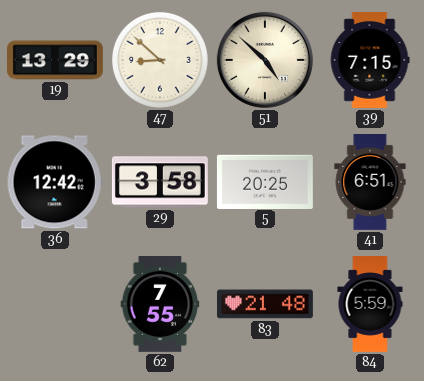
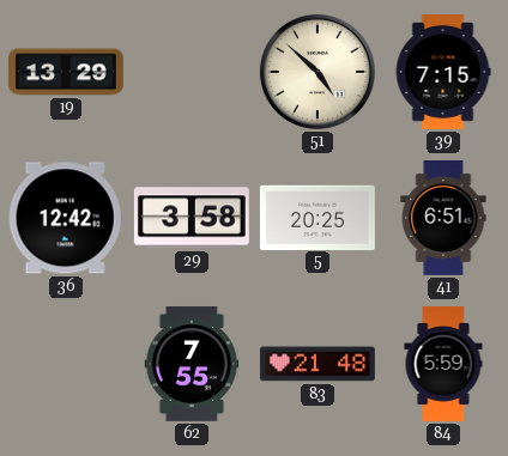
47: 8:52 -> none (160, 60)
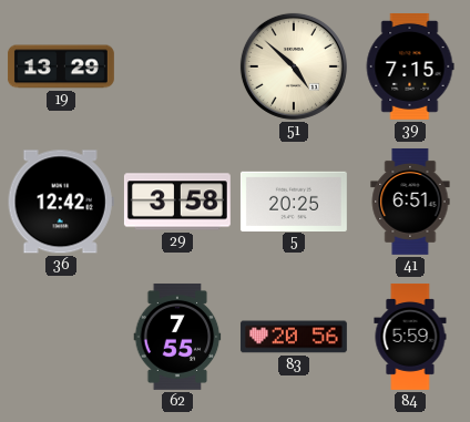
83: 21:48 -> 20:56 (294, 337)
